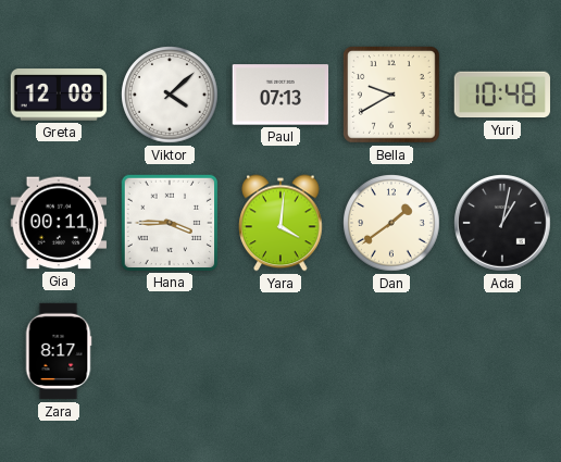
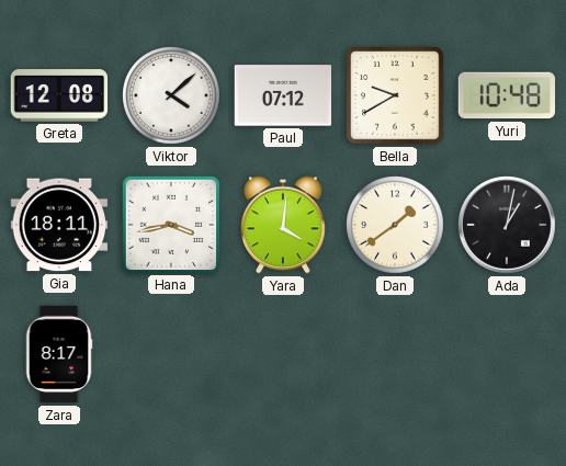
Paul: 07:13 -> 07:12 (283, 95)
Gia: 00:11 -> 18:11 (59, 225)
Hana: 3:45 -> 3:43 (170, 224)
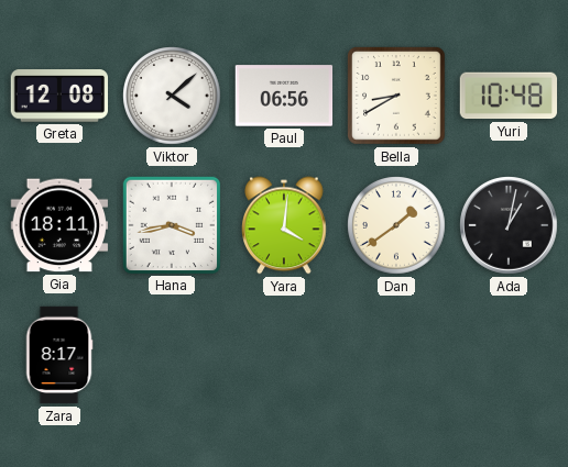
Paul: 07:12 -> 06:56 (284, 96)
Bella: 9:40 -> 8:40 (397, 97)
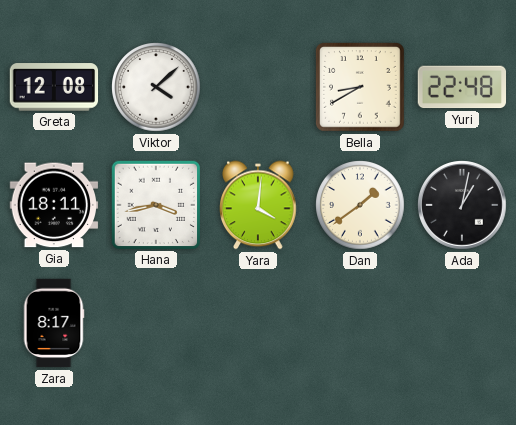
Paul: 06:56 -> none (284, 96)
Yuri: 10:48 -> 22:48 (462, 87)
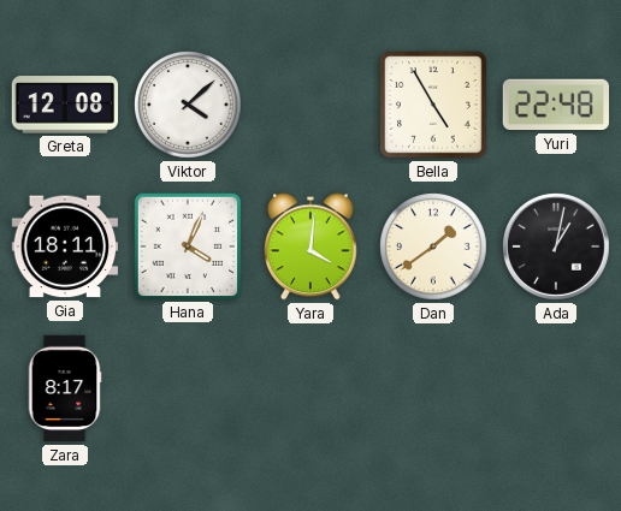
Bella: 8:40 -> 4:55 (434, 106)
Hana: 3:43 -> 4:04 (187, 245)
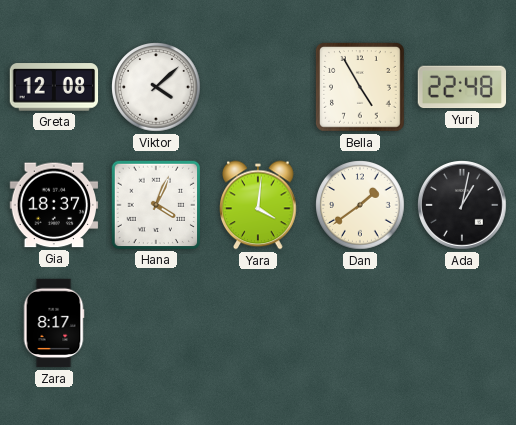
Gia: 18:11 -> 18:37 (54, 205)
